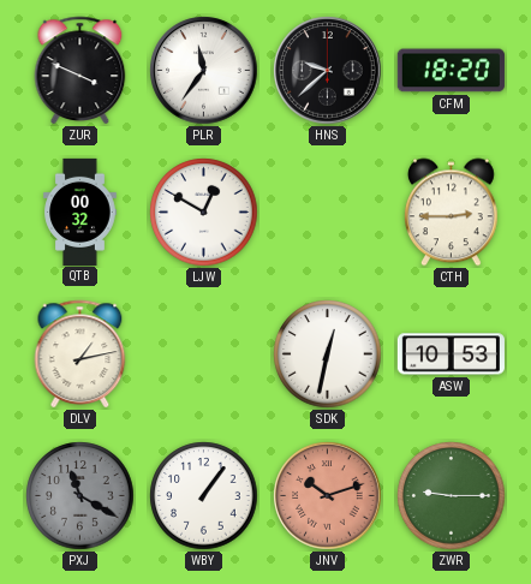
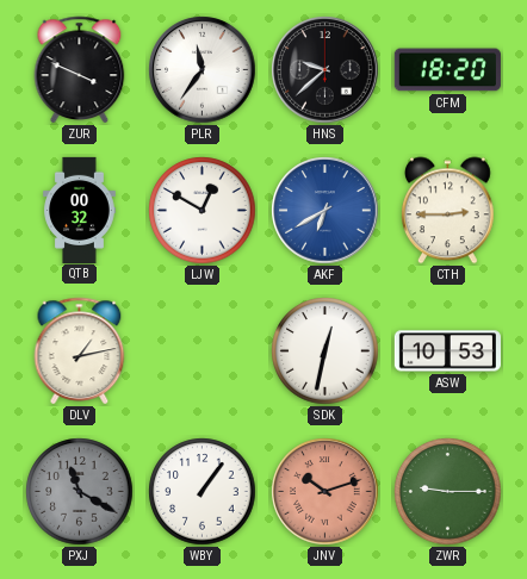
AKF: none -> 6:40 (325, 211)
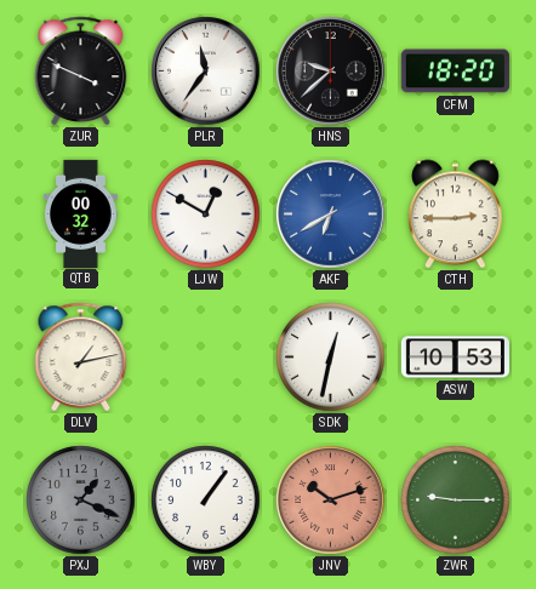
PXJ: 11:20 -> 1:19 (81, 501)
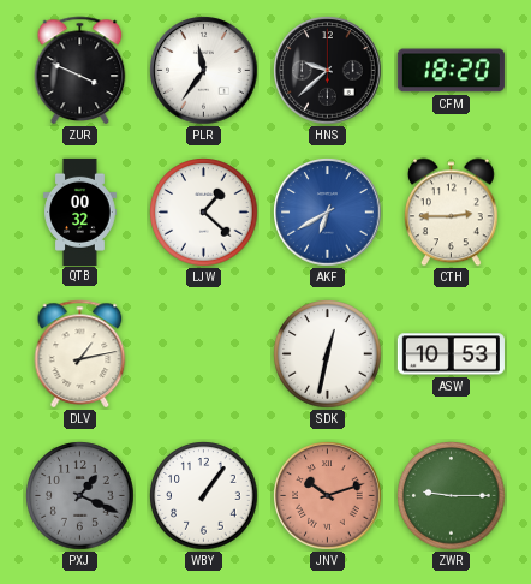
LJW: 12:50 -> 1:22 (204, 213)
